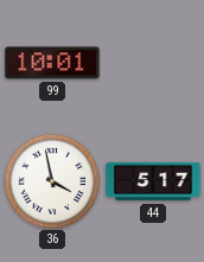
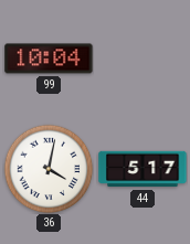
99: 10:01 -> 10:04 (49, 59)
36: 3:58 -> 4:02 (49, 169)
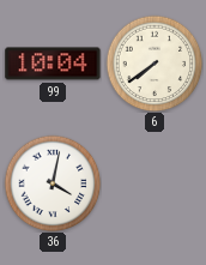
6: none -> 7:39 (154, 64)
44: 5:17 -> none (142, 169)
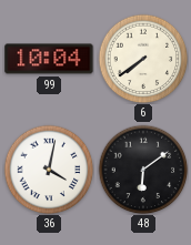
48: none -> 6:09 (143, 170)
